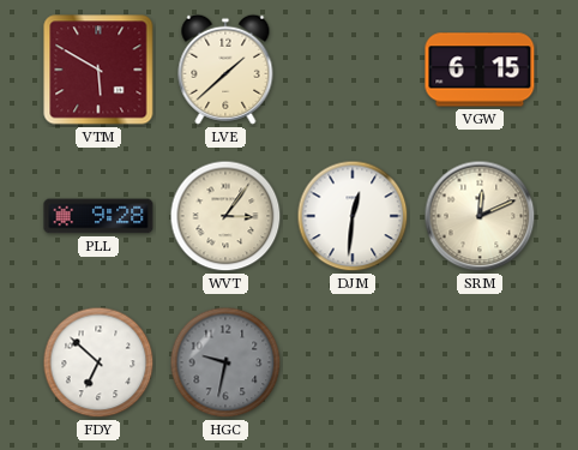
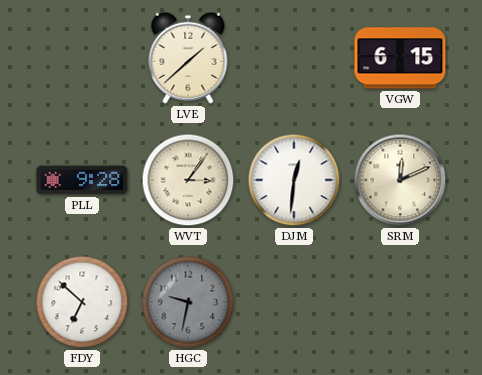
VTM: 5:50 -> none (98, 70)
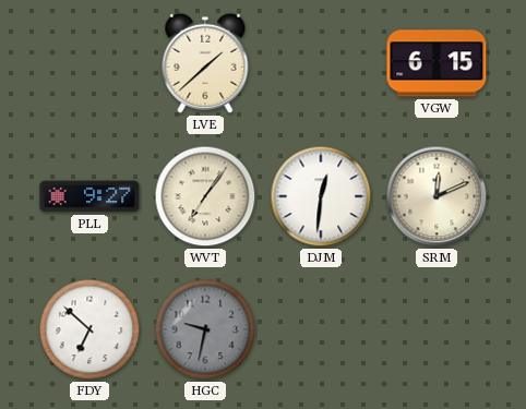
PLL: 9:28 -> 9:27 (89, 196)
WVT: 3:06 -> 7:06 (205, 196)
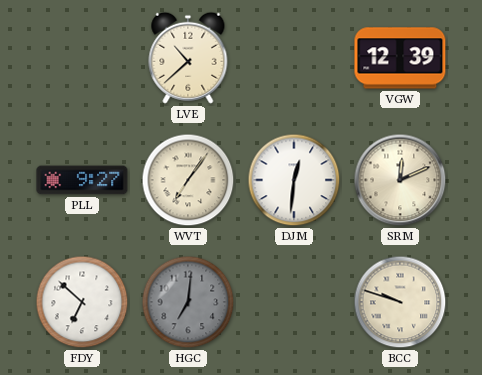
LVE: 1:38 -> 10:38 (188, 58)
VGW: 6:15 -> 12:39 (400, 58)
HGC: 9:32 -> 7:01 (188, 302)
BCC: none -> 9:48 (400, 302)
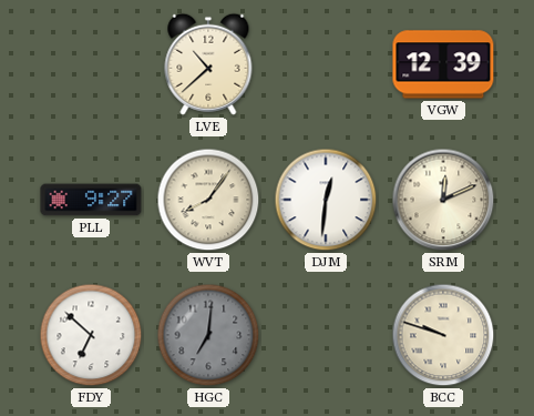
WVT: 7:06 -> 8:06 (208, 200)
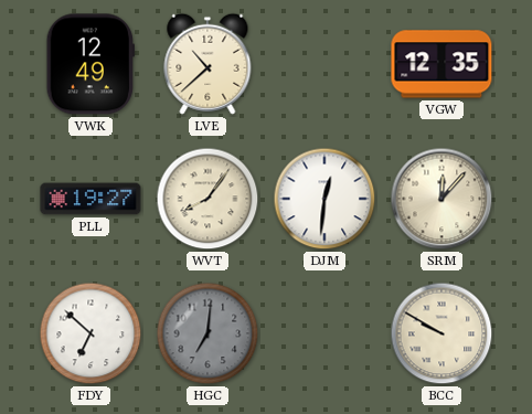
VWK: none -> 12:49 (91, 64)
VGW: 12:39 -> 12:35 (441, 64)
PLL: 9:27 -> 19:27 (91, 199)
SRM: 12:11 -> 12:07 (441, 199)
BCC: 9:48 -> 9:50 (441, 333)
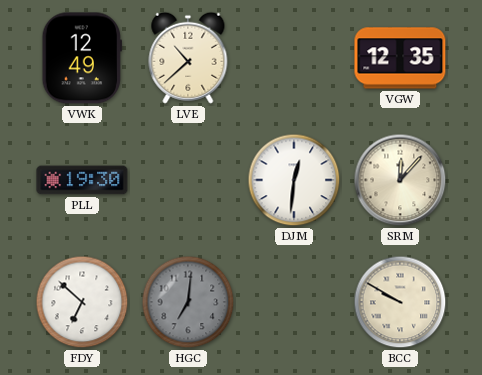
PLL: 19:27 -> 19:30 (82, 180)
WVT: 8:06 -> none (208, 199)
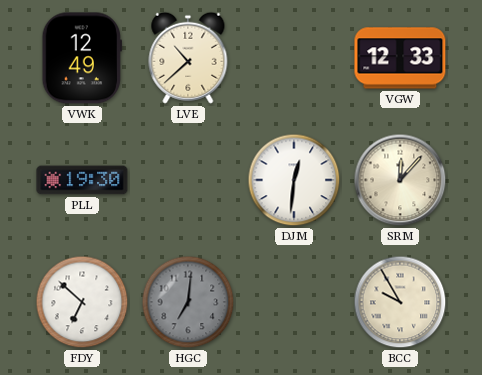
VGW: 12:35 -> 12:33 (400, 58)
BCC: 9:50 -> 9:55 (400, 302)
